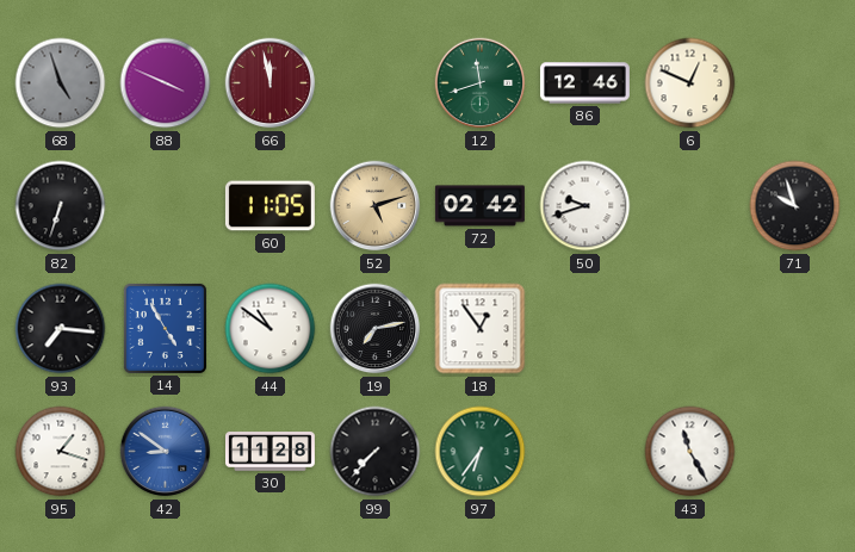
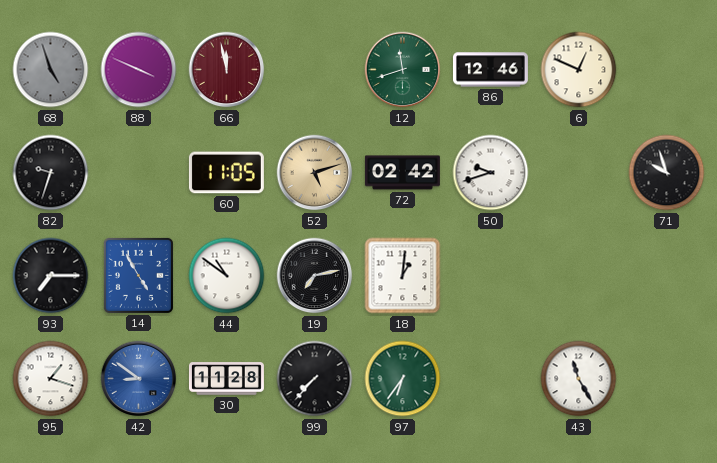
82: 6:33 -> 9:33 (51, 173)
93: 7:16 -> 7:15 (51, 276)
18: 12:54 -> 1:01 (403, 276)
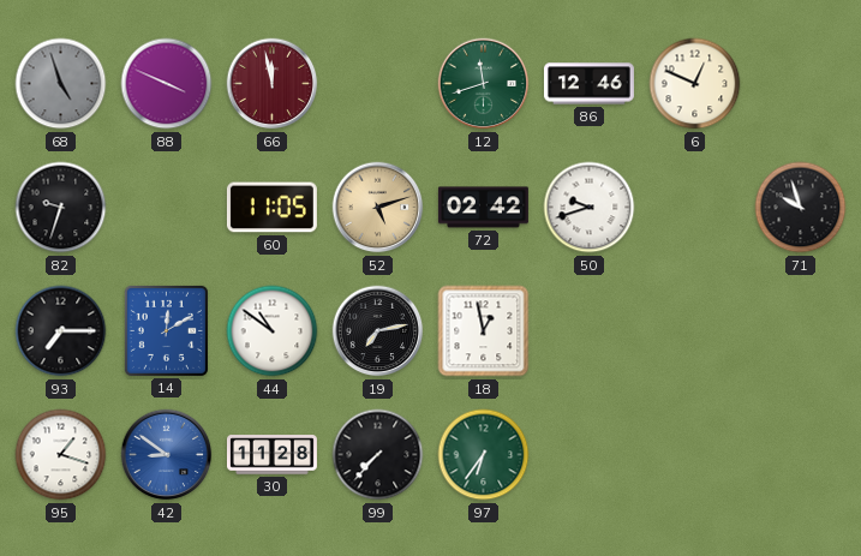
14: 4:55 -> 12:10 (166, 330)
18: 1:01 -> 12:58 (484, 331)
43: 11:25 -> none (579, 379)
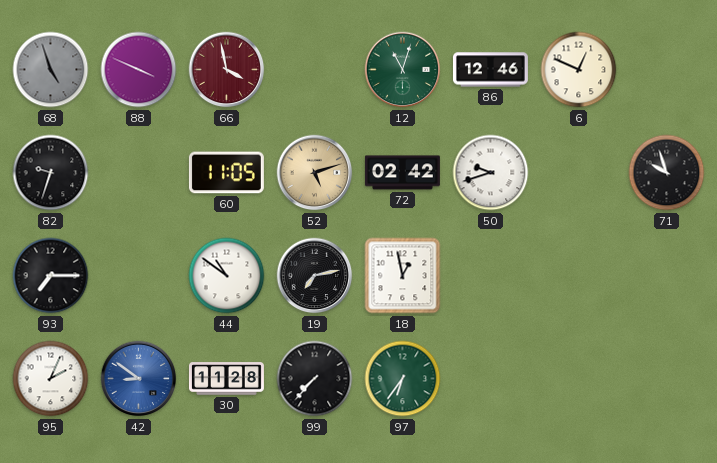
66: 11:58 -> 3:58 (227, 70)
12: 11:42 -> 11:03 (403, 70)
14: 12:10 -> none (166, 330)
95: 1:18 -> 2:04 (51, 379)
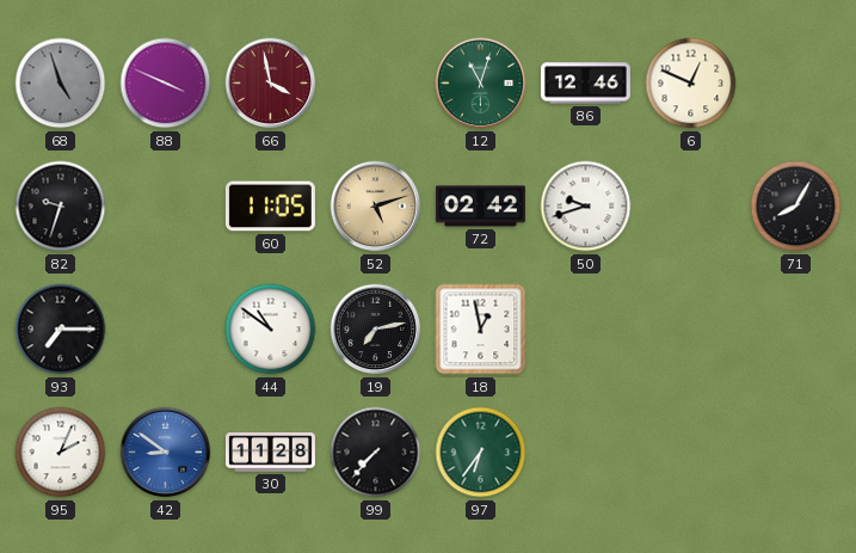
71: 9:57 -> 8:05 (796, 207)
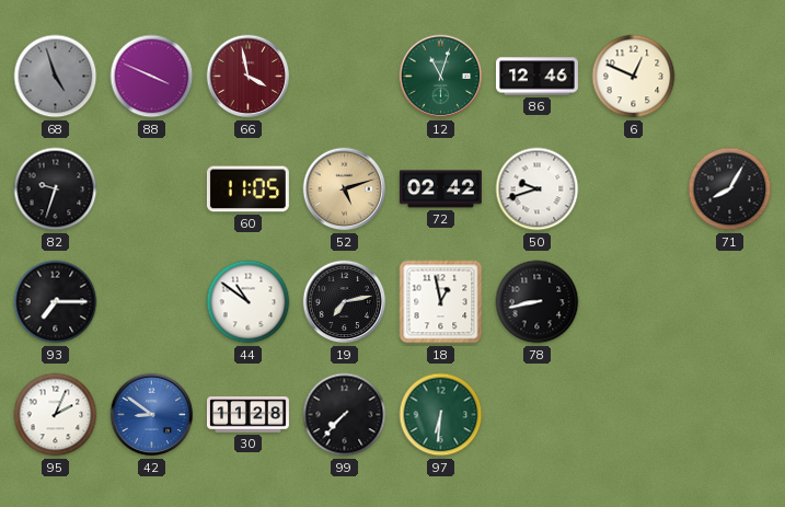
78: none -> 8:43 (538, 302)
97: 6:36 -> 6:31 (441, 415)
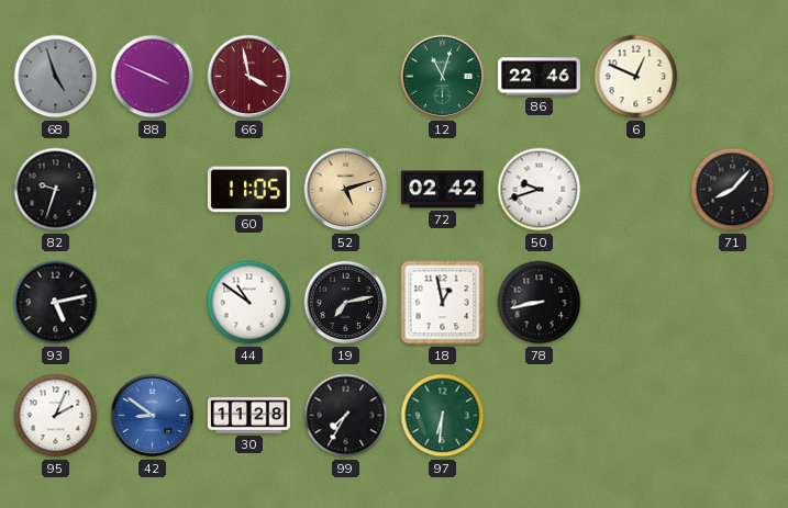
86: 12:46 -> 22:46 (539, 77)
71: 8:05 -> 8:07 (733, 190)
93: 7:15 -> 5:13 (56, 303)
99: 7:37 -> 7:35 (346, 416)
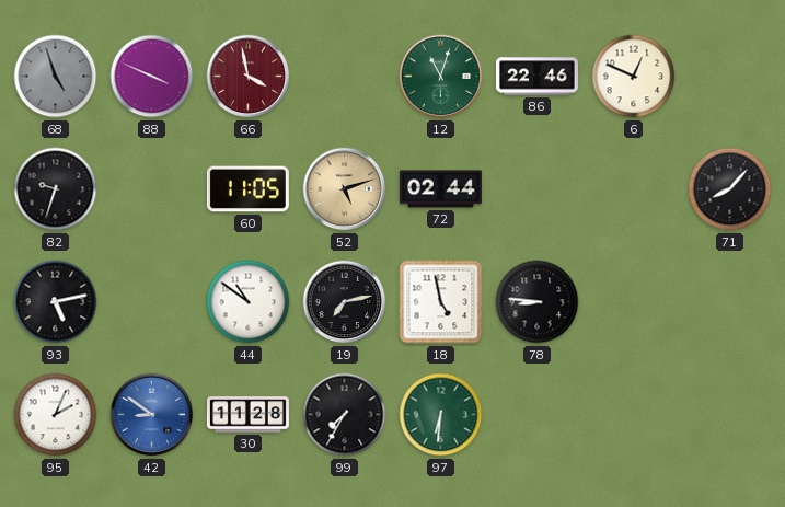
72: 02:42 -> 02:44 (440, 189)
50: 9:42 -> none (540, 190)
18: 12:58 -> 4:58 (441, 302)
78: 8:43 -> 8:46 (538, 302)
